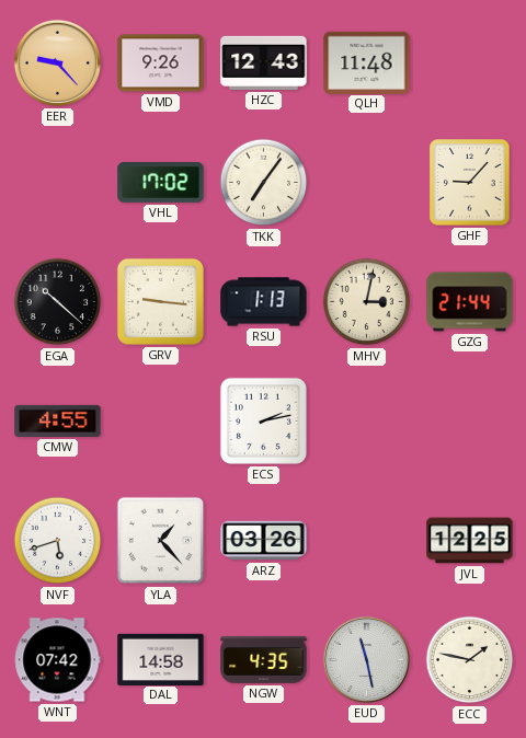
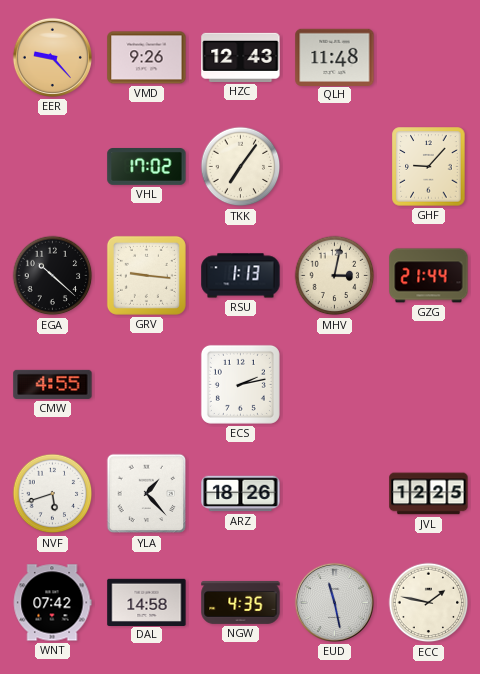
ARZ: 03:26 -> 18:26 (241, 494)
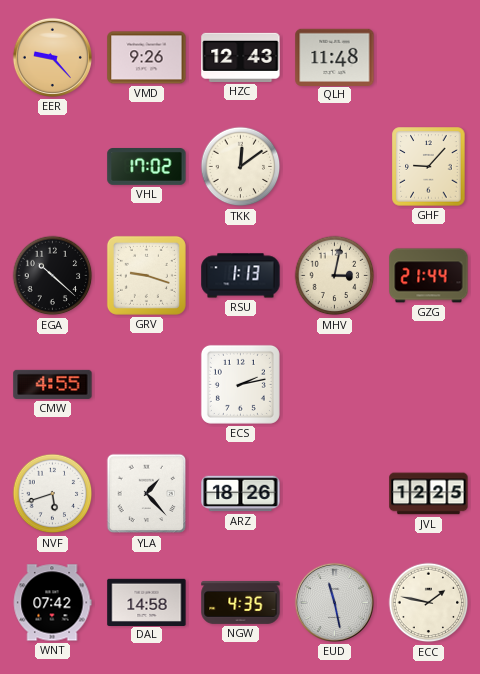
TKK: 7:06 -> 12:09 (241, 167)
GRV: 9:16 -> 9:18 (146, 275)
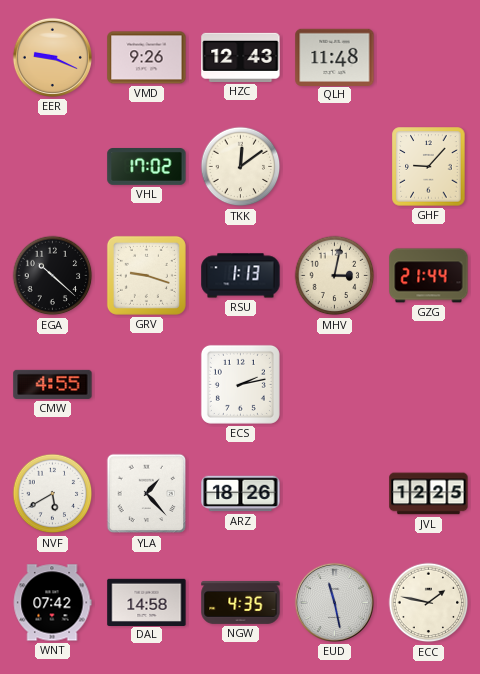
EER: 9:23 -> 9:19 (52, 57)
NVF: 5:42 -> 5:40 (53, 494)
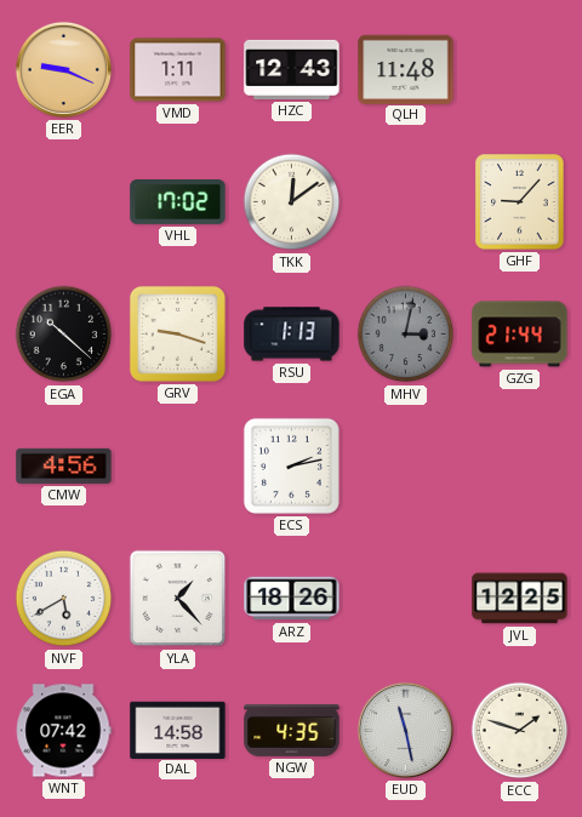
VMD: 9:26 -> 1:11 (178, 70)
MHV dial: cream -> grey (406, 335)
CMW: 4:55 -> 4:56 (64, 465)
ECC: 1:47 -> 1:48 (520, 731)
